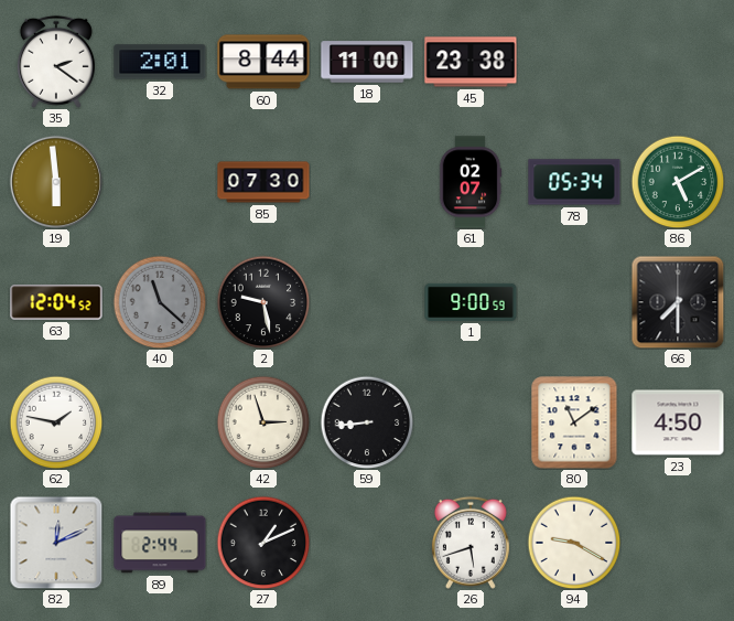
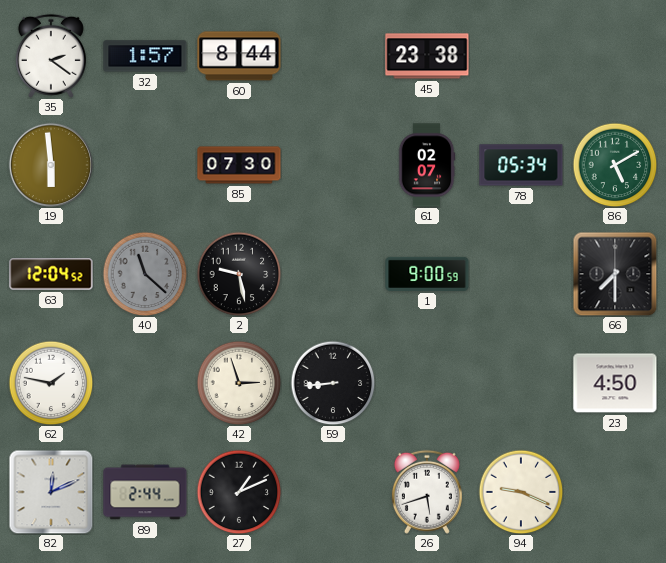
32: 2:01 -> 1:57 (145, 56)
18: 11:00 -> none (367, 62)
80: 11:09 -> none (574, 422)
94: 9:20 -> 9:19 (521, 492)
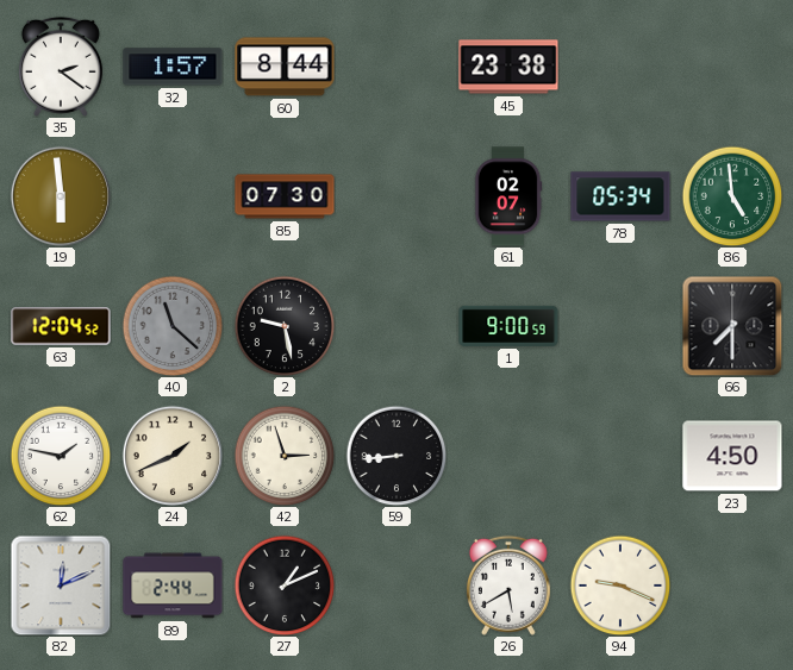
86: 5:10 -> 4:59 (732, 196)
24: none -> 1:41 (173, 456)
26: 5:42 -> 5:40 (508, 586)
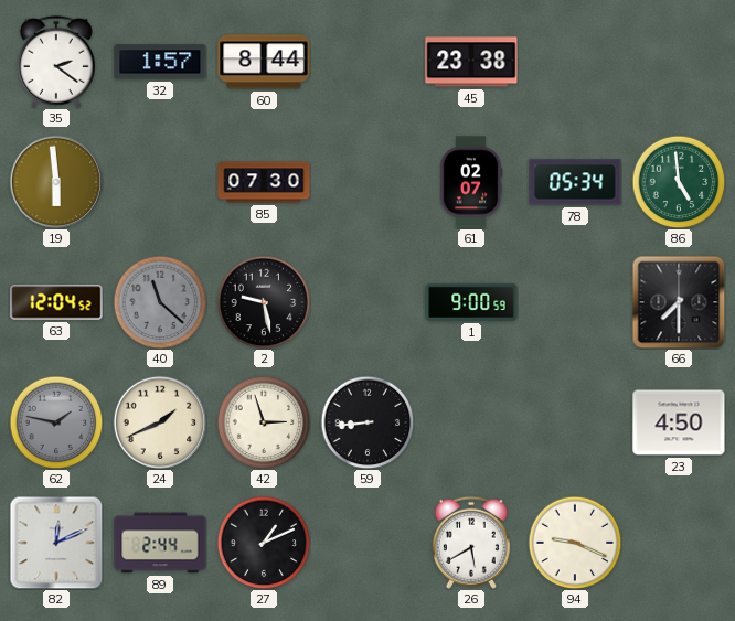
62 dial: white -> grey (56, 422)
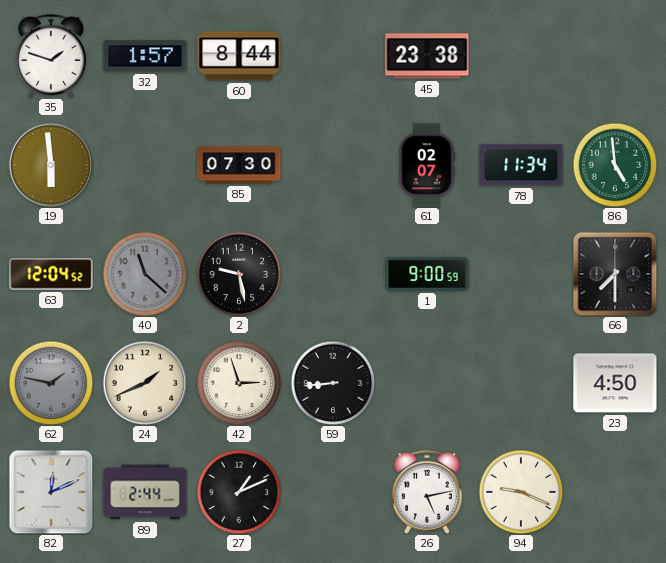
35: 2:21 -> 1:48 (51, 56)
78: 05:34 -> 11:34 (521, 165)
26: 5:40 -> 5:13 (427, 492)
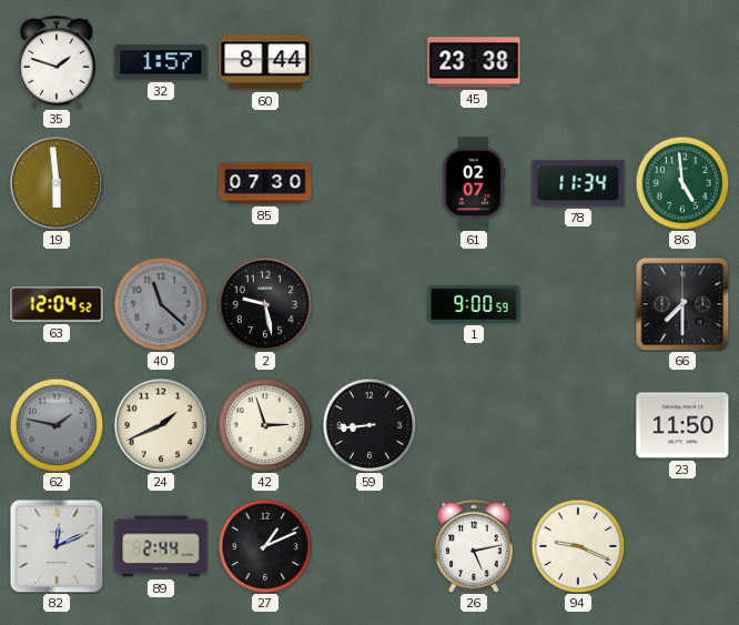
23: 4:50 -> 11:50 (682, 425)
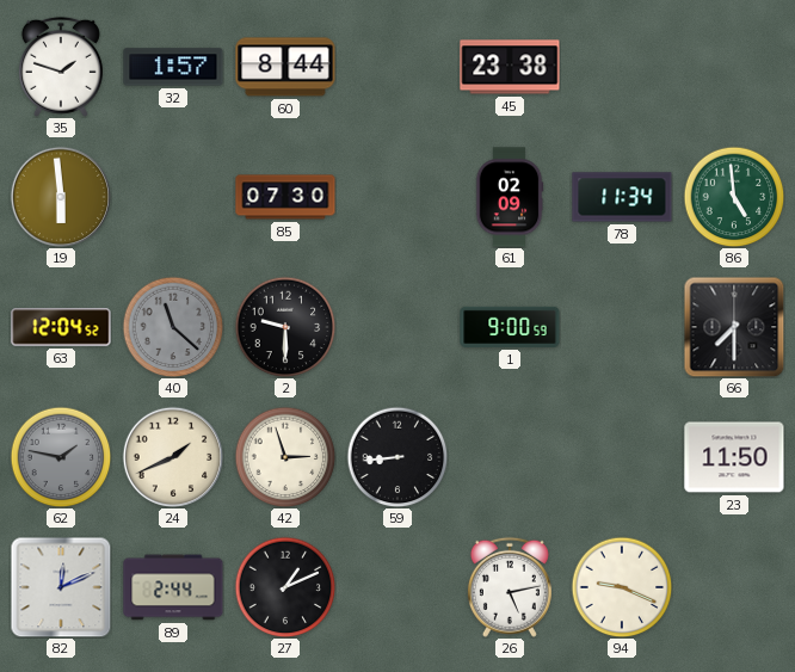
61: 02:07 -> 02:09 (510, 197)
2: 9:28 -> 9:30 (285, 327)
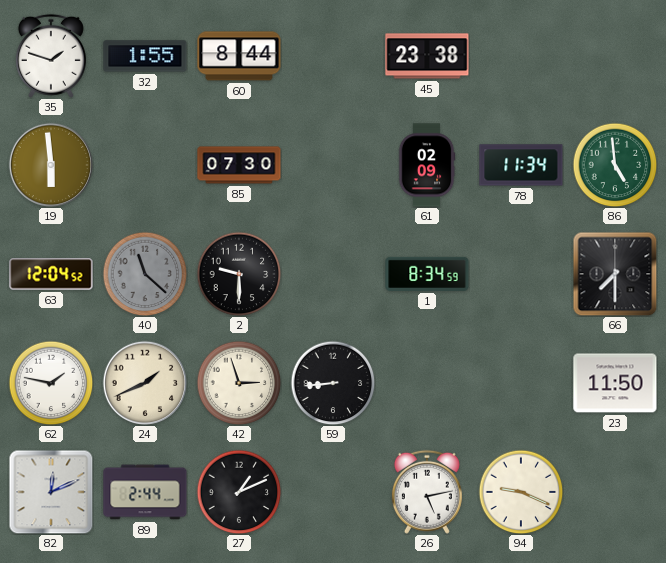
32: 1:57 -> 1:55 (145, 56)
1: 9:00 -> 8:34 (427, 274)
62 dial: grey -> white (51, 383)
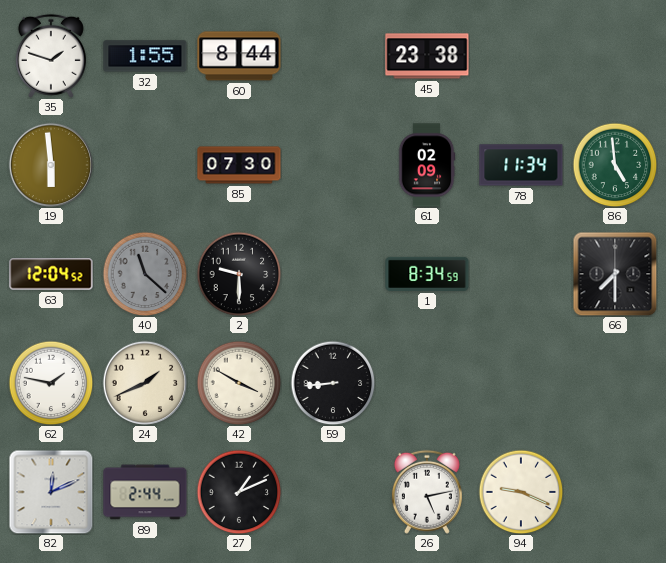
42: 2:57 -> 3:50 (239, 383)
23: 11:50 -> none (615, 383)
